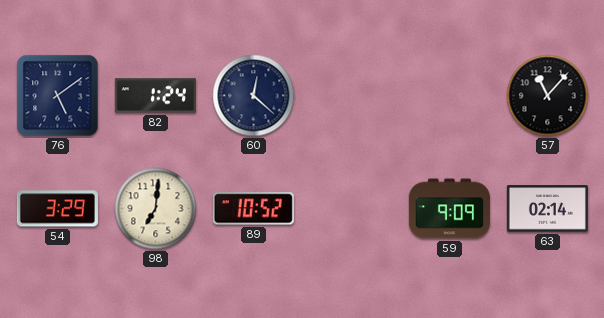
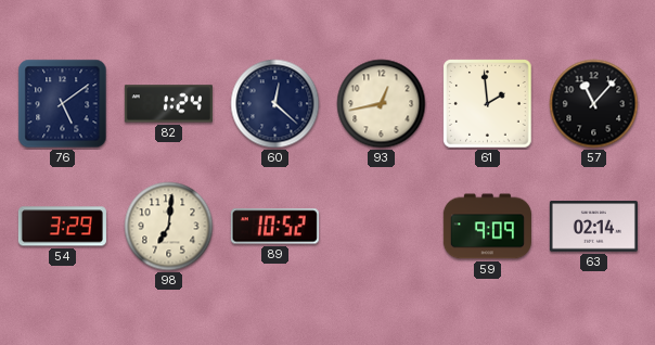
93: none -> 12:43 (382, 104)
61: none -> 1:59 (488, 104)
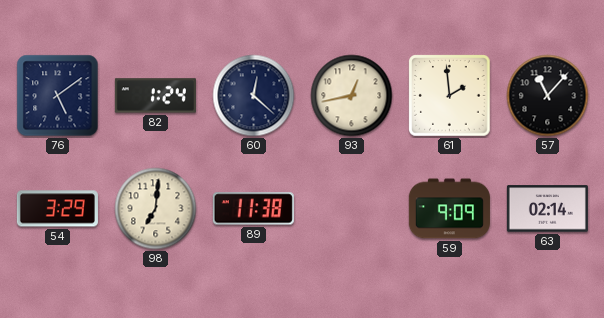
89: 10:52 -> 11:38 (253, 209)
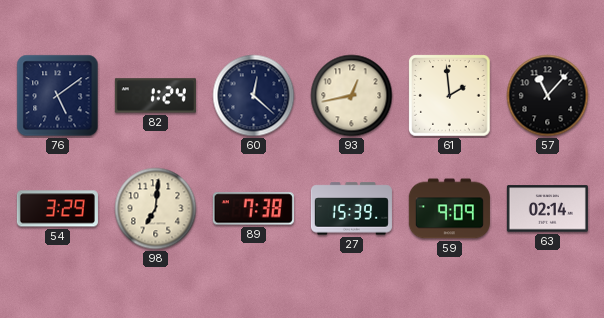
89: 11:38 -> 7:38 (253, 209)
27: none -> 15:39 (351, 209)
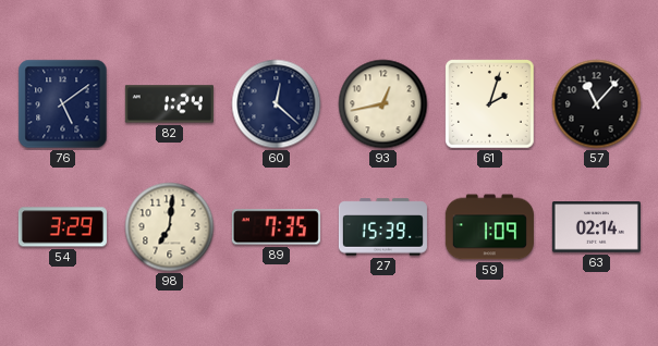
61: 1:59 -> 2:03 (490, 104)
89: 7:38 -> 7:35 (276, 227)
59: 9:09 -> 1:09 (489, 227)
